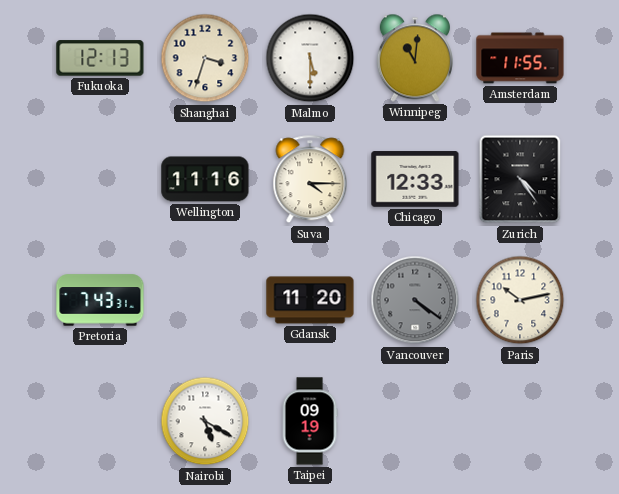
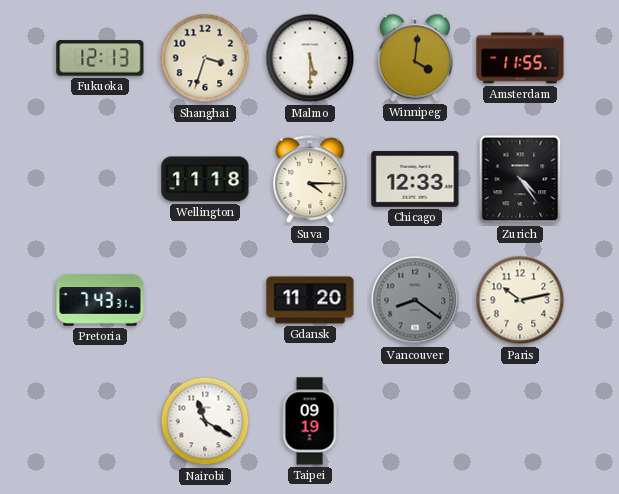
Winnipeg: 11:01 -> 4:01 (415, 58)
Wellington: 11:16 -> 11:18 (205, 179)
Vancouver: 4:21 -> 8:21 (415, 300)
Nairobi: 5:20 -> 11:20 (205, 421)
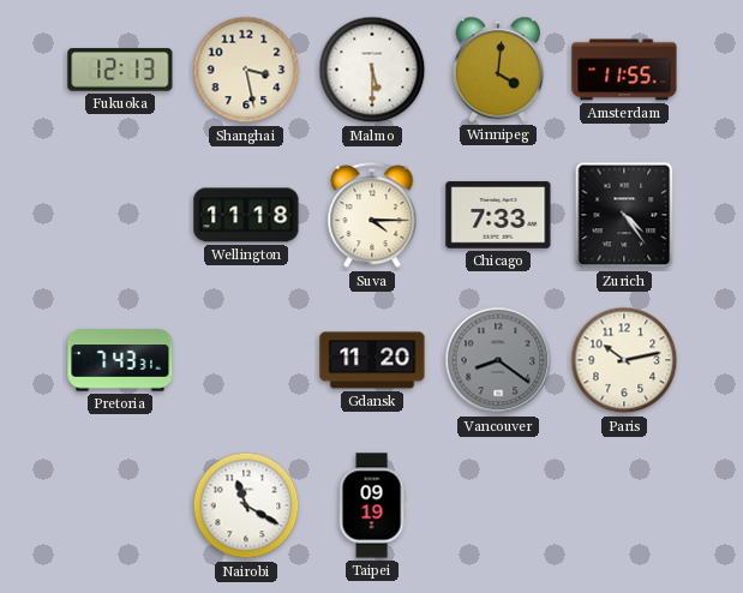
Shanghai: 3:33 -> 3:28 (246, 70)
Chicago: 12:33 -> 7:33 (498, 215)
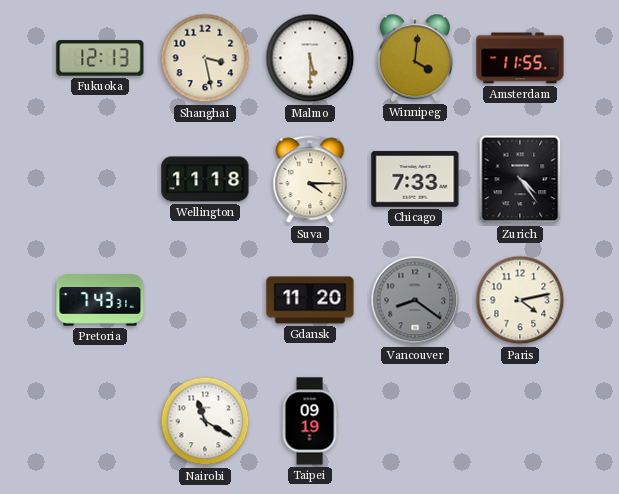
Paris: 10:13 -> 4:13 (520, 300)
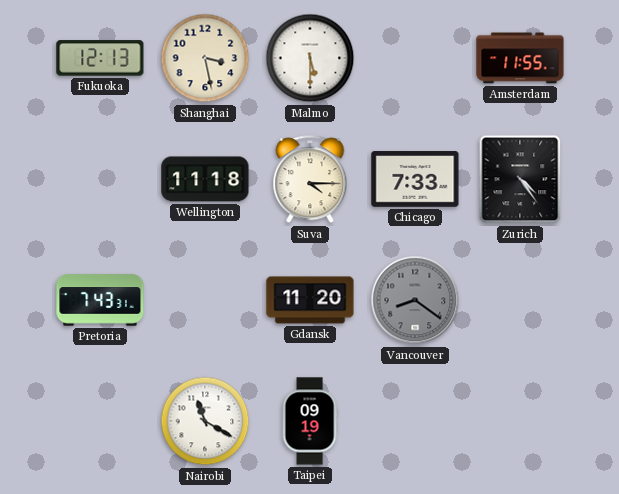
Winnipeg: 4:01 -> none (415, 58)
Paris: 4:13 -> none (520, 300)
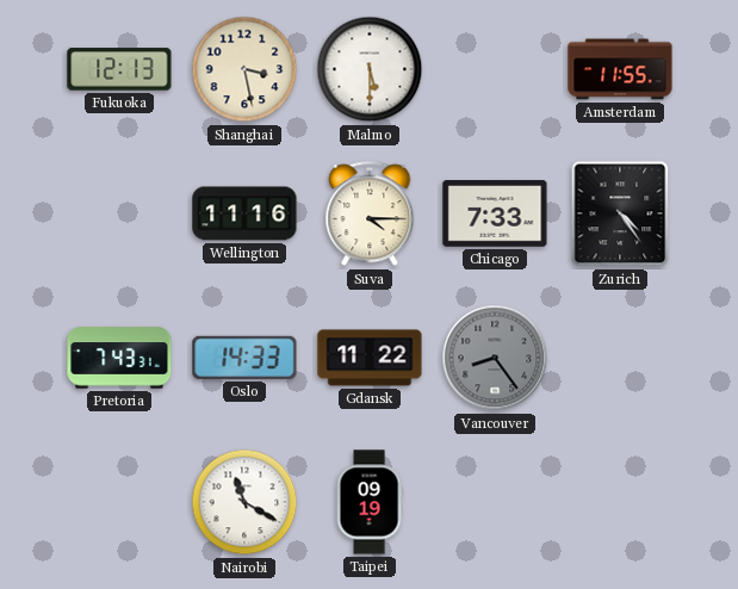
Wellington: 11:18 -> 11:16 (244, 213)
Oslo: none -> 14:33 (244, 358)
Gdansk: 11:20 -> 11:22 (370, 358)
Vancouver: 8:21 -> 8:24 (495, 358)
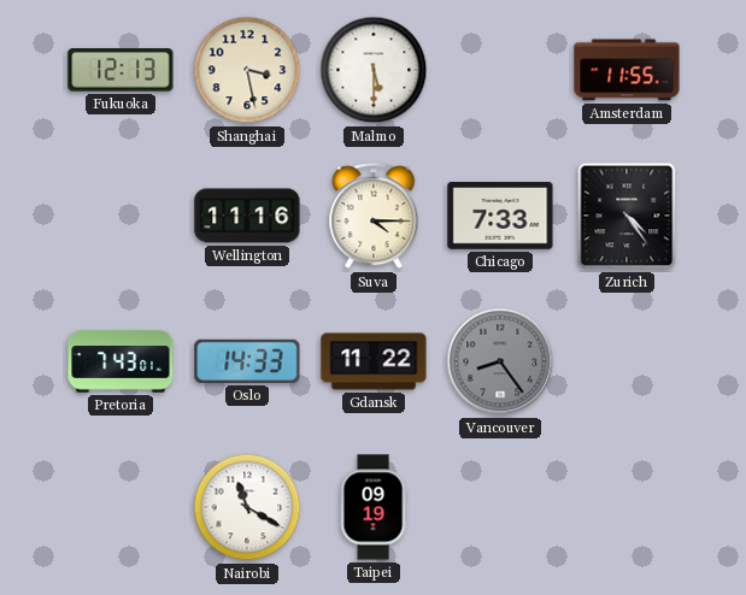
Pretoria: 7:43:31 -> 7:43:01 (121, 361)
